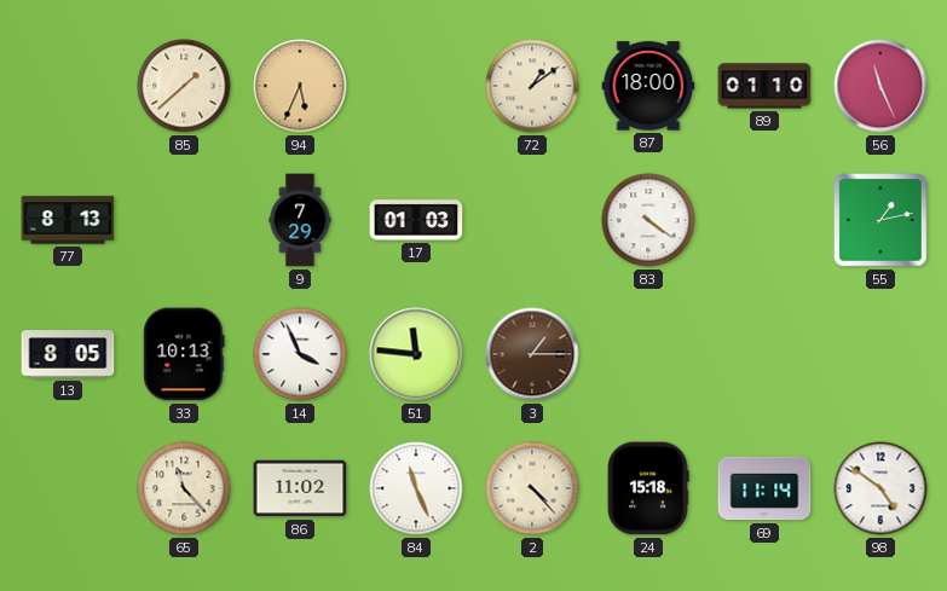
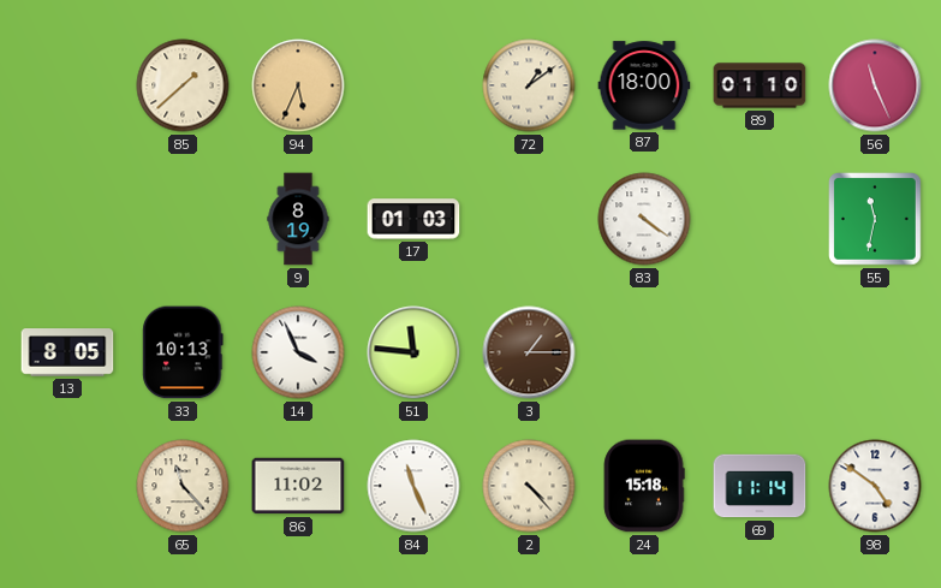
77: 8:13 -> none (68, 220)
9: 7:29 -> 8:19 (298, 219)
55: 1:13 -> 11:32 (875, 219)
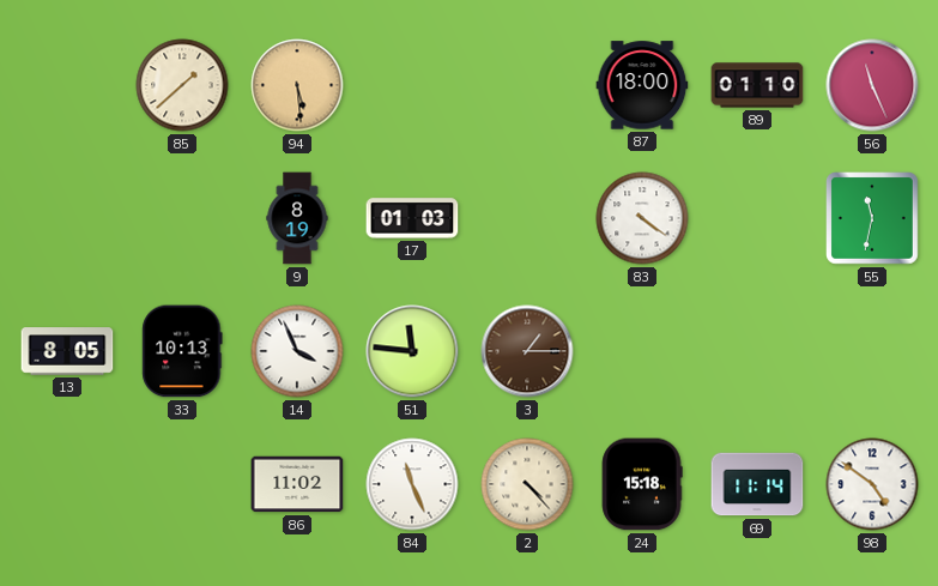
94: 5:34 -> 5:29 (297, 85)
72: 1:09 -> none (529, 85)
65: 11:23 -> none (183, 486)
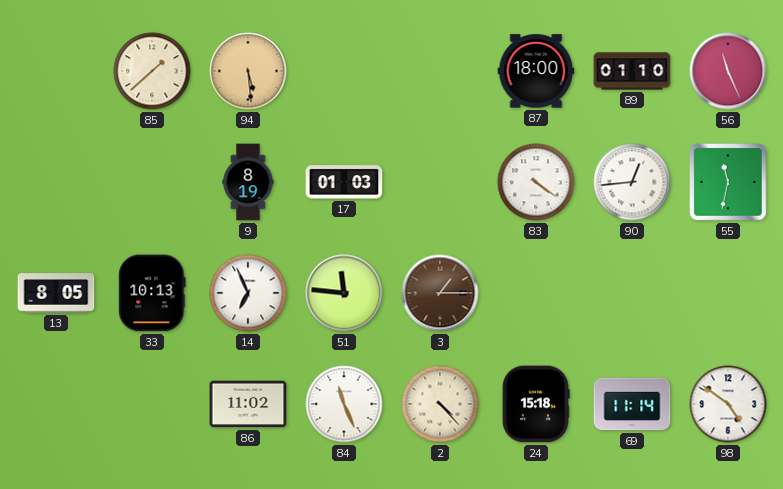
90: none -> 12:44 (632, 182)
14: 3:56 -> 6:56 (248, 293)
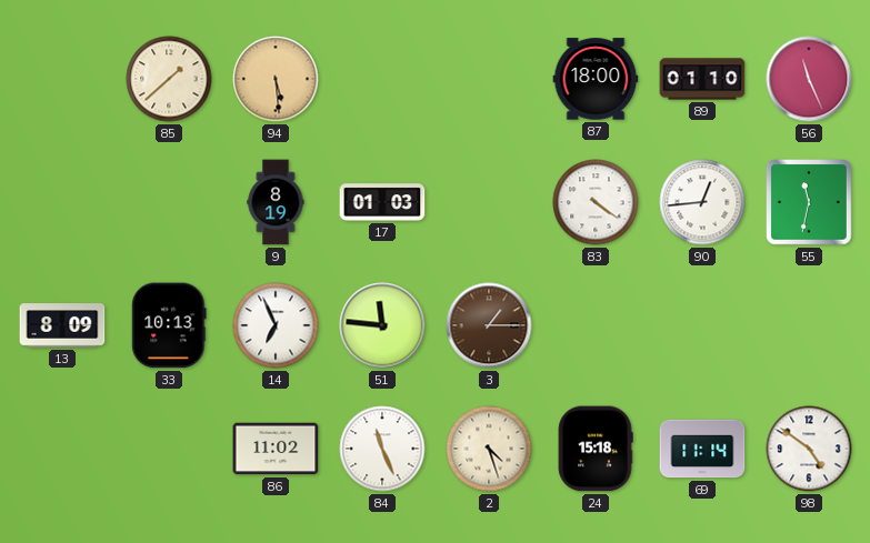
13: 8:05 -> 8:09 (62, 325)
2: 4:23 -> 4:27 (489, 449)
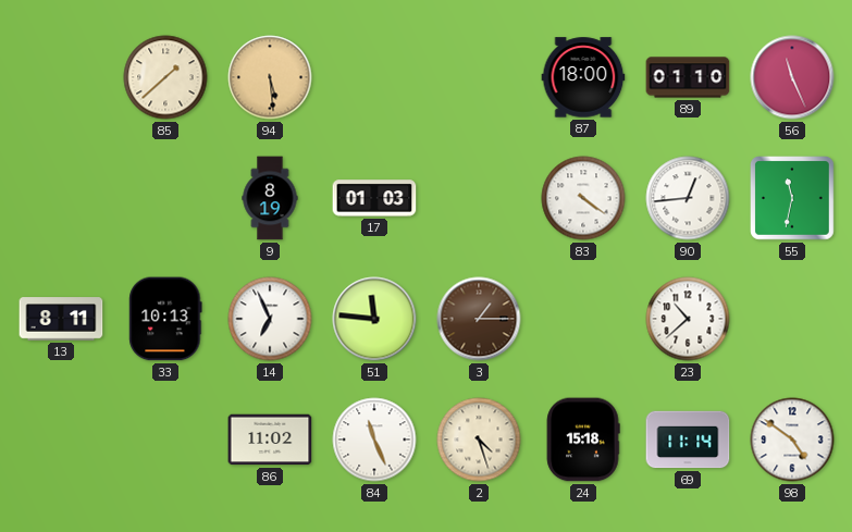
13: 8:09 -> 8:11 (61, 319)
23: none -> 10:38 (688, 319)
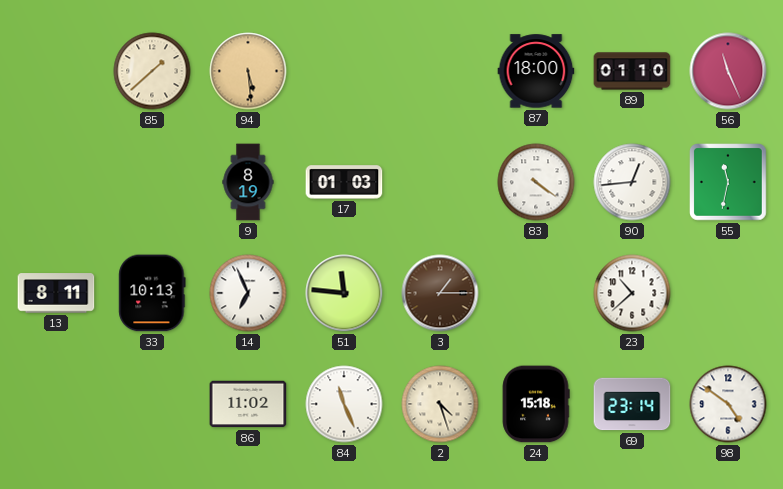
69: 11:14 -> 23:14 (632, 404)
